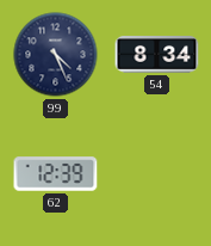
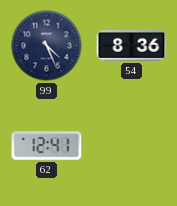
54: 8:34 -> 8:36 (132, 46)
62: 12:39 -> 12:41 (47, 146)
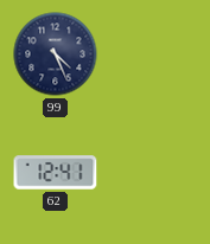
54: 8:36 -> none (132, 46)
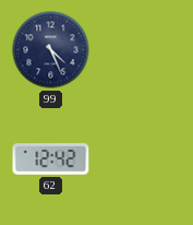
62: 12:41 -> 12:42 (51, 159)
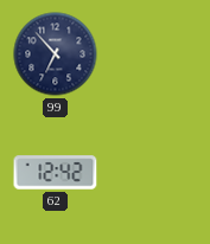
99: 4:26 -> 6:53 (56, 54)
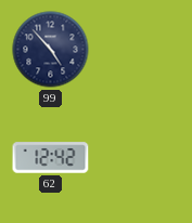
99: 6:53 -> 4:53 (51, 50)
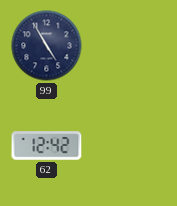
99: 4:53 -> 4:55 (47, 46)
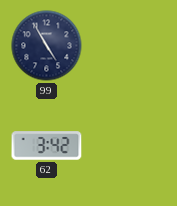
62: 12:42 -> 3:42 (47, 146)
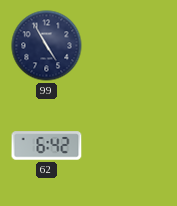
62: 3:42 -> 6:42 (47, 146)
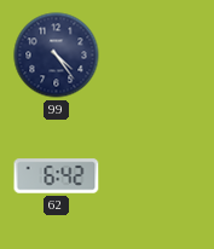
99: 4:55 -> 4:24 (57, 56)
